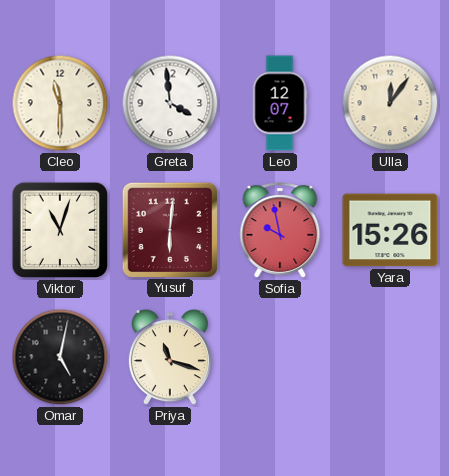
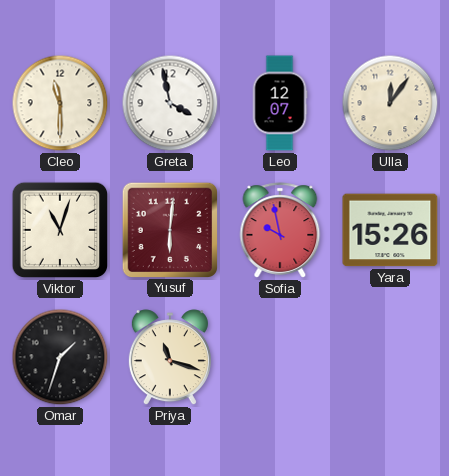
Greta: 3:59 -> 3:58 (170, 103)
Omar: 5:02 -> 1:33 (60, 357)
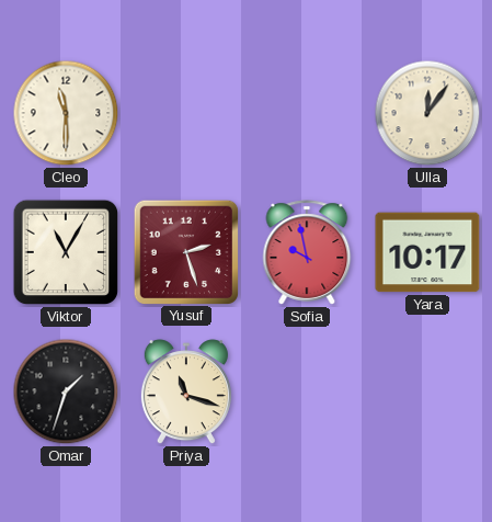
Greta: 3:58 -> none (170, 103)
Leo: 12:07 -> none (280, 103)
Viktor: 11:03 -> 11:05 (66, 252)
Yusuf: 6:01 -> 2:27 (185, 251)
Yara: 15:26 -> 10:17 (427, 252)
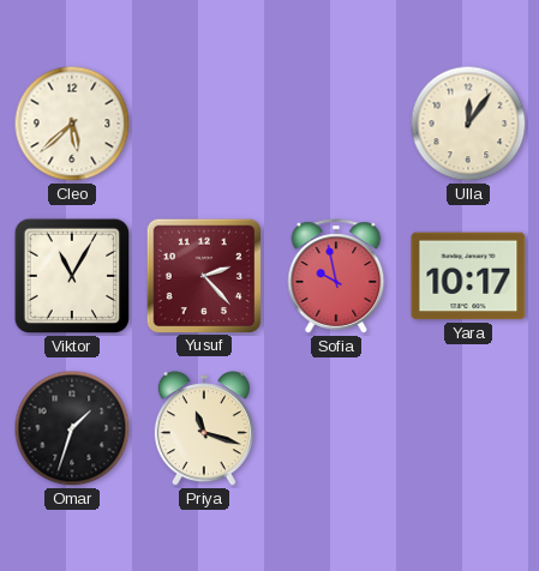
Cleo: 11:30 -> 5:38 (72, 124)
Yusuf: 2:27 -> 2:23 (203, 275)
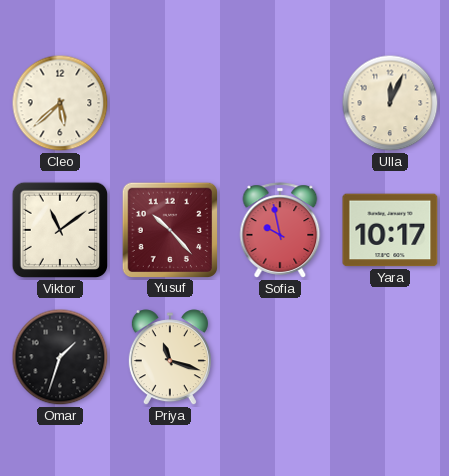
Ulla: 12:06 -> 12:04 (390, 103)
Viktor: 11:05 -> 11:09 (60, 230)
Yusuf: 2:23 -> 10:23 (169, 229)
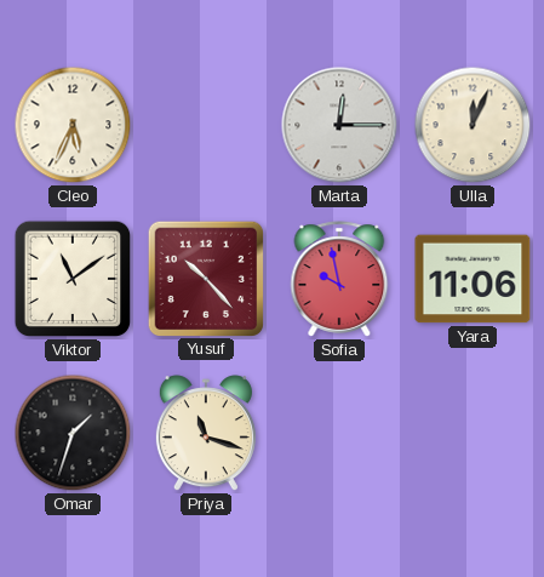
Cleo: 5:38 -> 5:34 (73, 125)
Marta: none -> 12:15 (339, 125)
Yara: 10:17 -> 11:06 (473, 279)
